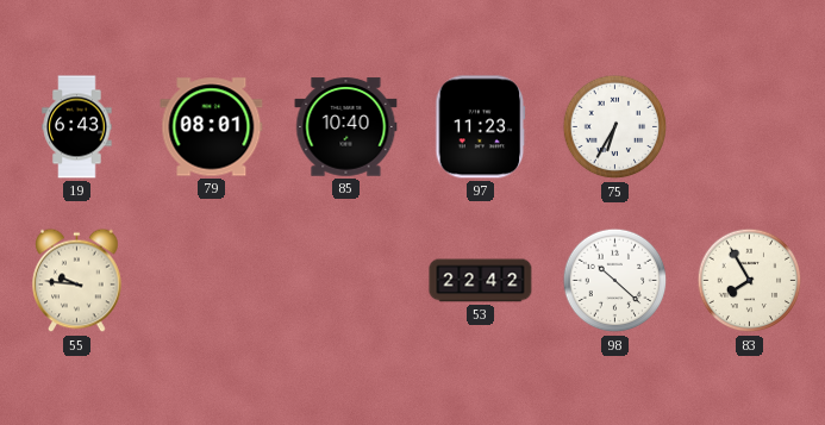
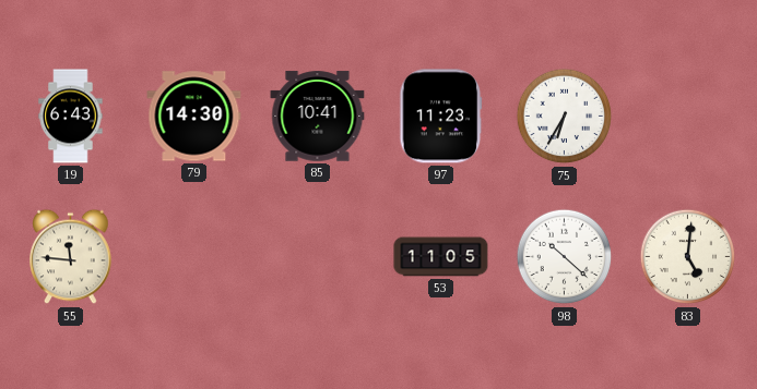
79: 08:01 -> 14:30 (194, 117)
85: 10:40 -> 10:41 (318, 117)
55: 9:46 -> 11:46 (71, 257)
53: 22:42 -> 11:05 (441, 257)
83: 7:55 -> 5:01 (688, 257)
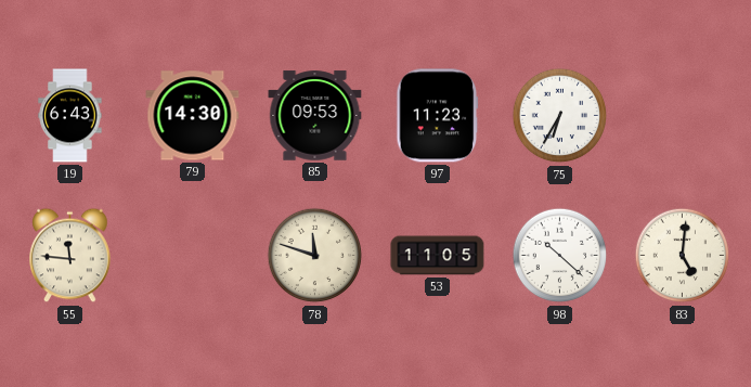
85: 10:41 -> 09:53 (315, 116)
78: none -> 11:48 (315, 256)
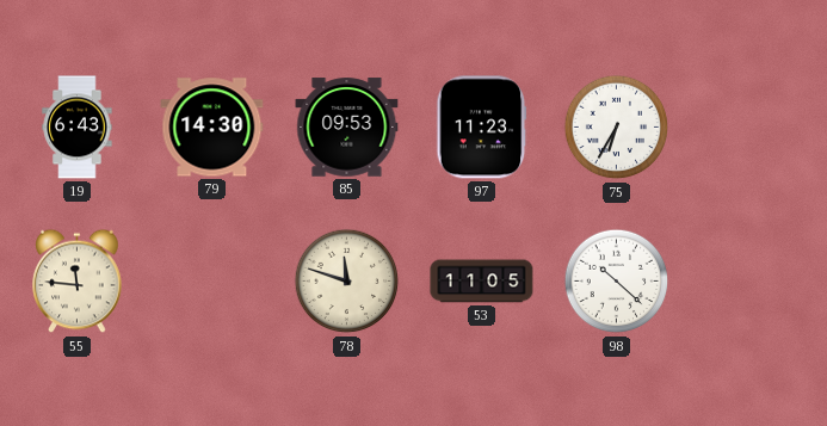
83: 5:01 -> none (683, 256)
